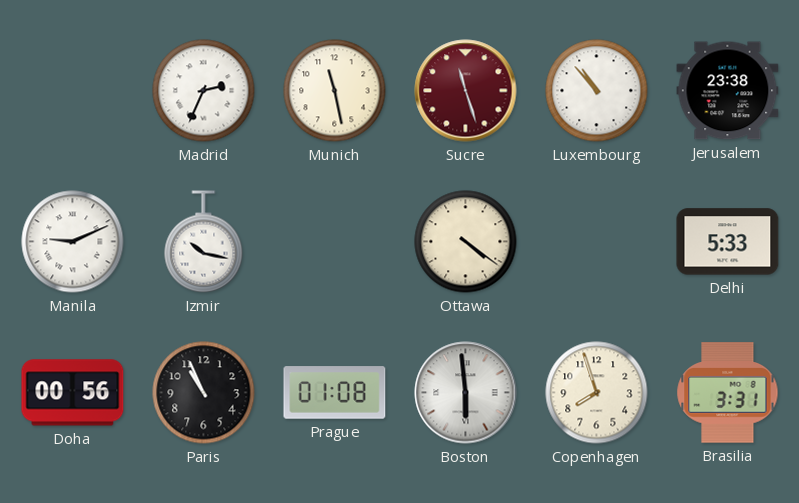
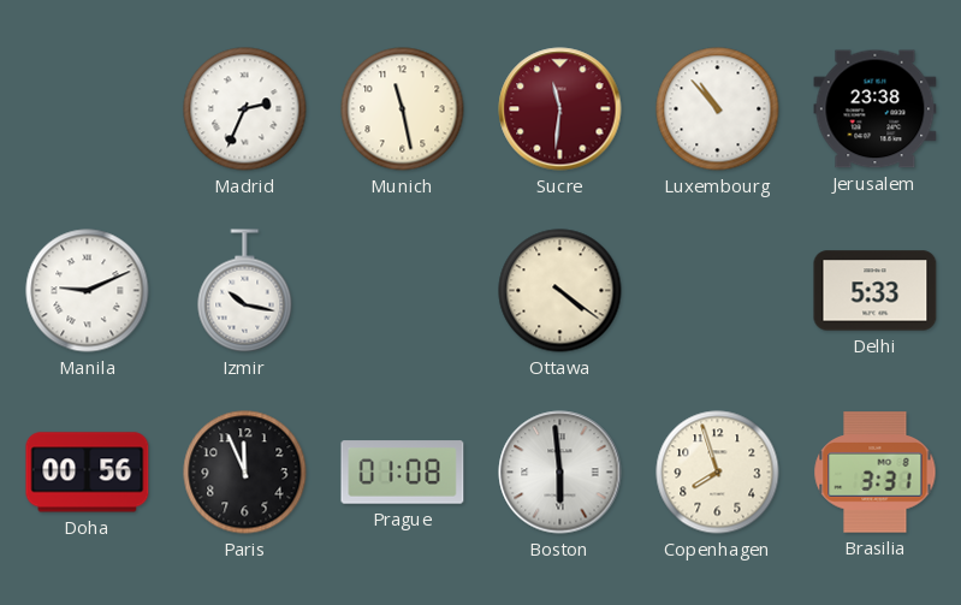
Sucre: 11:27 -> 11:31 (560, 109)
Paris: 10:56 -> 11:56 (245, 473)
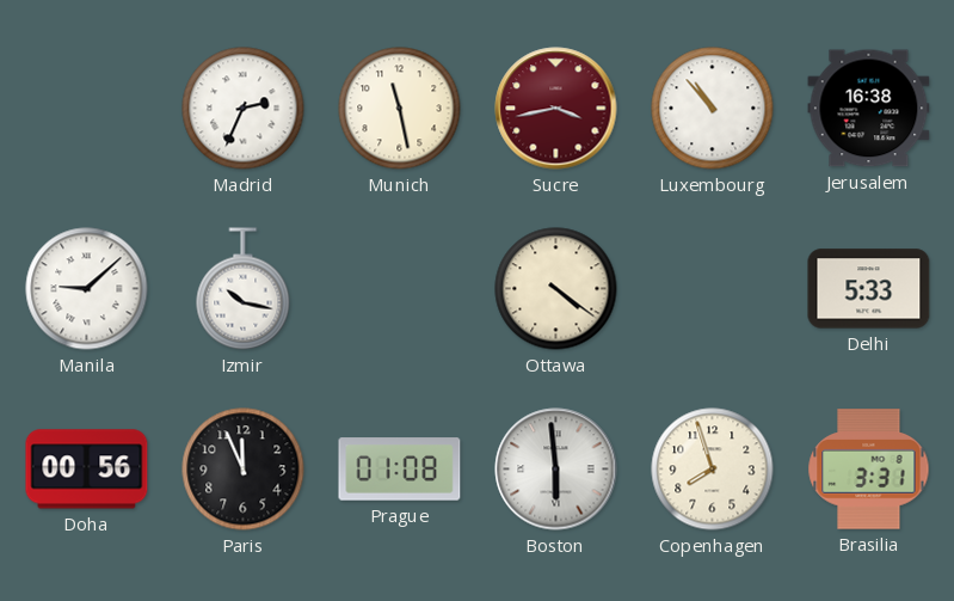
Sucre: 11:31 -> 3:43 (556, 109)
Jerusalem: 23:38 -> 16:38 (869, 109)
Manila: 9:11 -> 9:08 (87, 289)
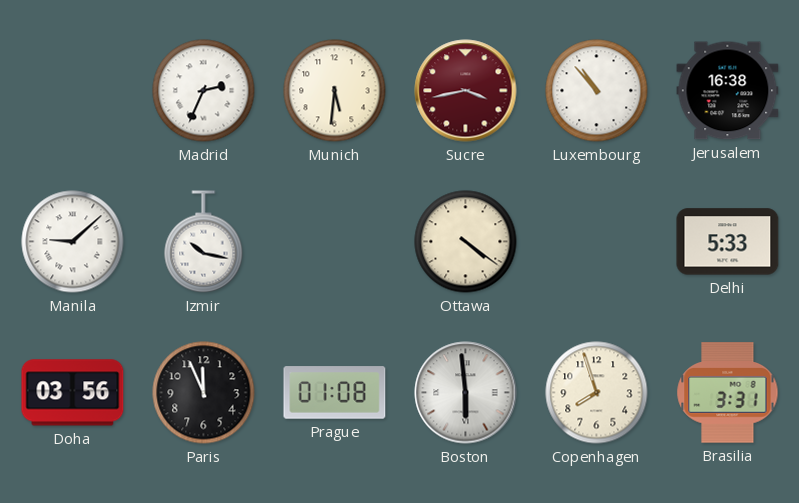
Munich: 11:28 -> 5:31 (335, 91)
Doha: 00:56 -> 03:56 (73, 393)
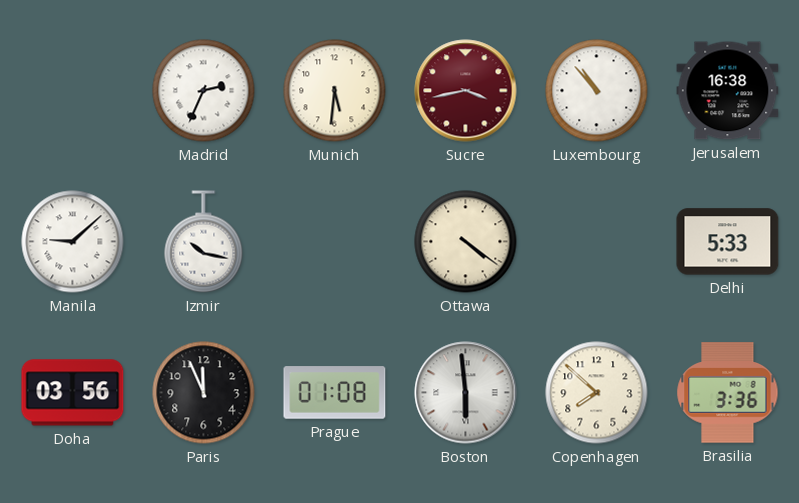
Copenhagen: 7:57 -> 7:52 (597, 393)
Brasilia: 3:31 -> 3:36 (728, 393)
